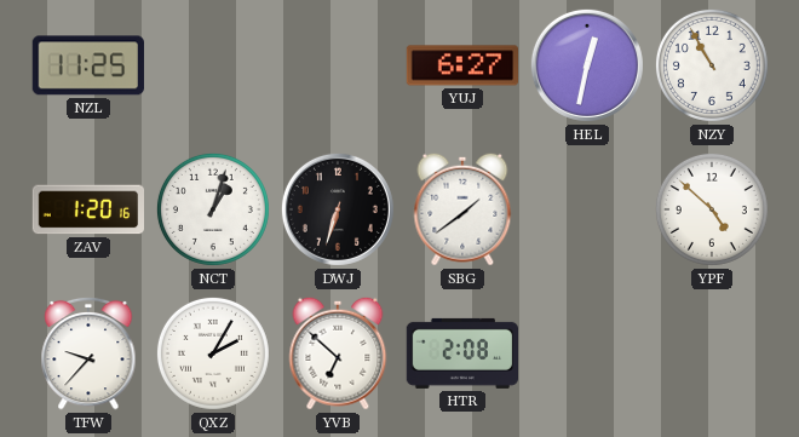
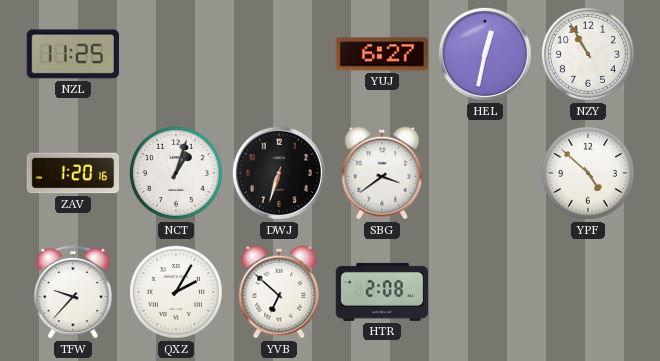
SBG: 1:39 -> 3:39 (382, 173)
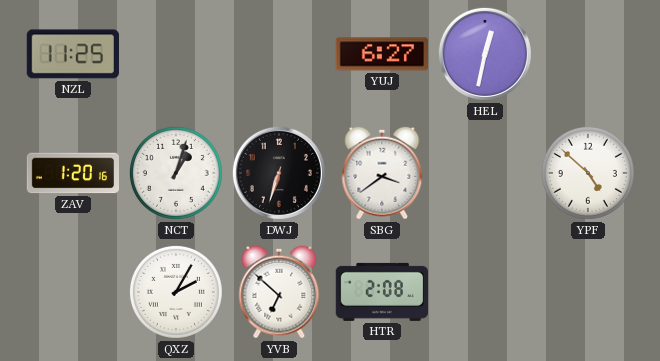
NZY: 10:55 -> none (588, 54)
TFW: 9:37 -> none (73, 292)
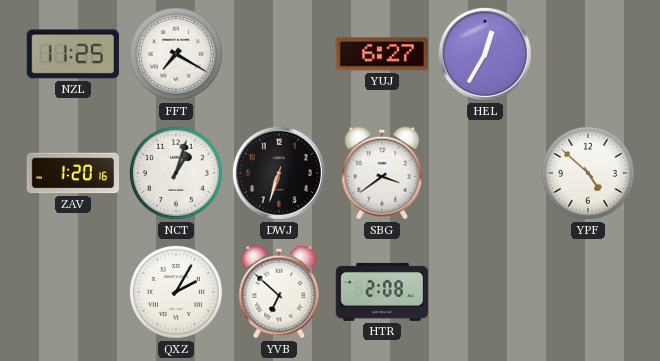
FFT: none -> 7:20 (176, 54)
HEL: 12:32 -> 12:35 (485, 54)
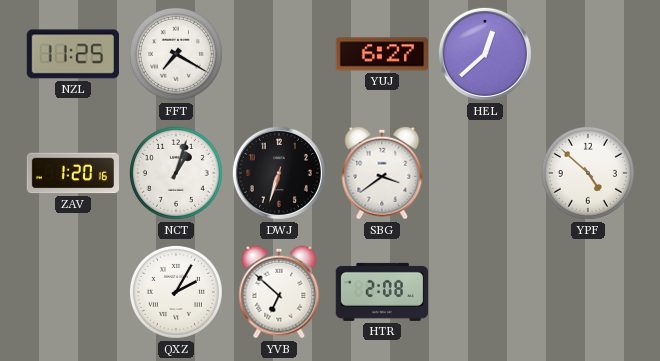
HEL: 12:35 -> 12:38 (485, 54)
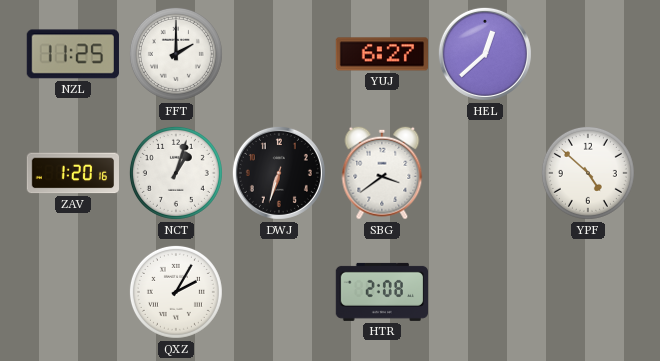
FFT: 7:20 -> 2:00 (176, 54)
YVB: 6:52 -> none (279, 292)
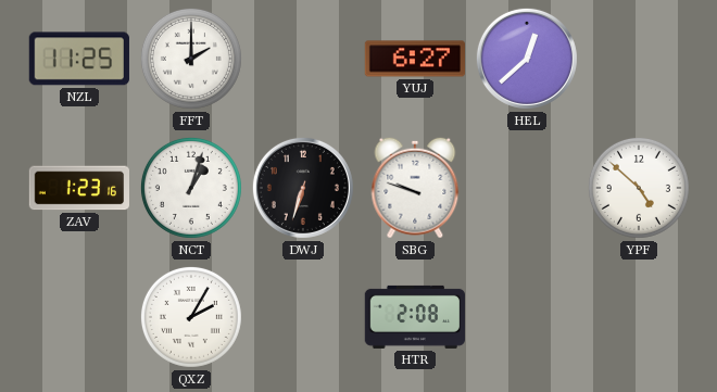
ZAV: 1:20 -> 1:23 (78, 188)
SBG: 3:39 -> 9:48 (415, 188)
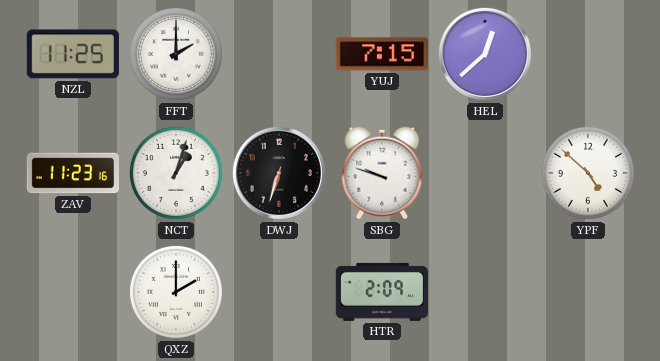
YUJ: 6:27 -> 7:15 (381, 54)
ZAV: 1:23 -> 11:23 (72, 173)
QXZ: 2:05 -> 2:00 (176, 292)
HTR: 2:08 -> 2:09 (381, 292)
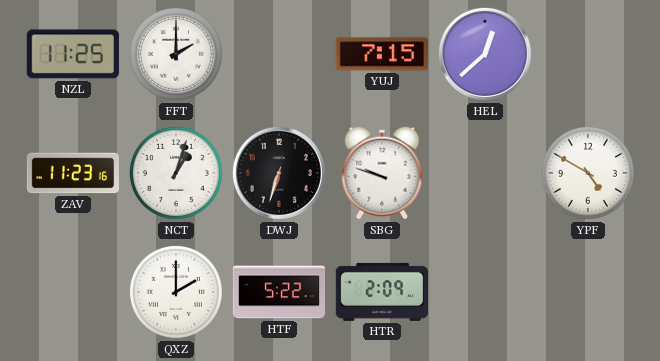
YPF: 4:52 -> 4:50 (588, 173)
HTF: none -> 5:22 (279, 292)
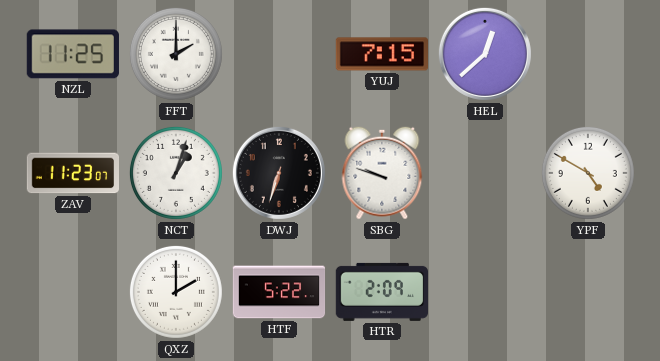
ZAV: 11:23:16 -> 11:23:07 (72, 173)
